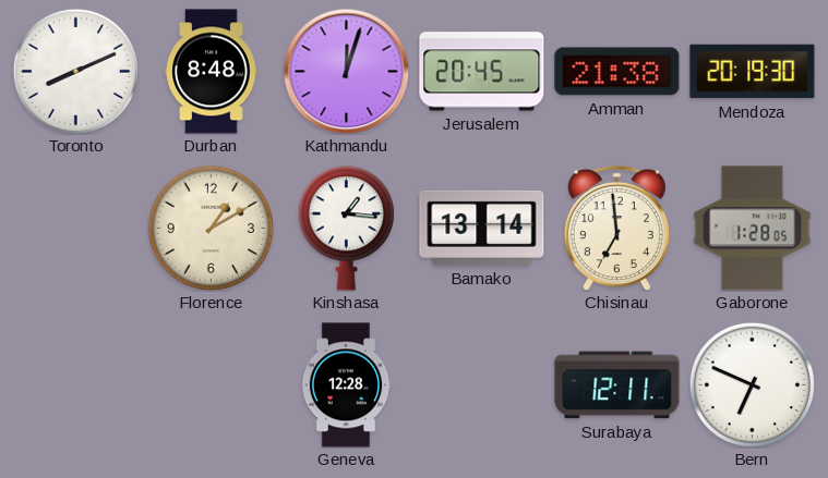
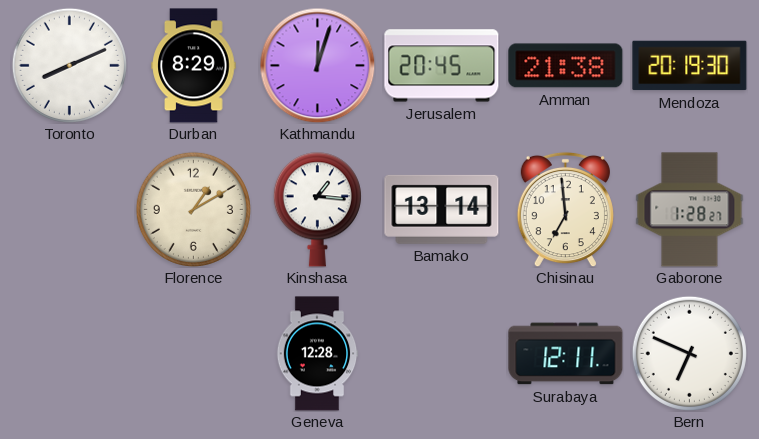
Durban: 8:48 -> 8:29 (194, 66)
Gaborone: 1:28:05 -> 1:28:27 (690, 210)
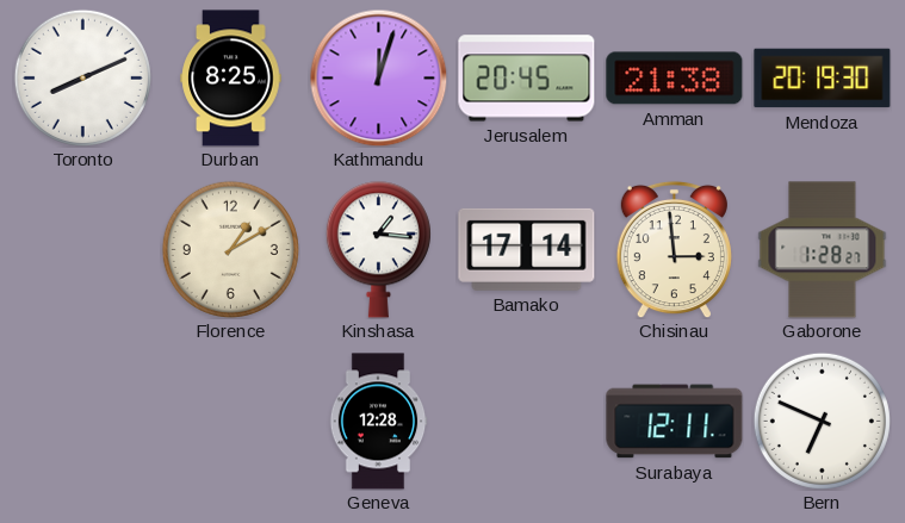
Durban: 8:29 -> 8:25 (231, 79)
Bamako: 13:14 -> 17:14 (527, 249)
Chisinau: 6:59 -> 2:59 (674, 249)
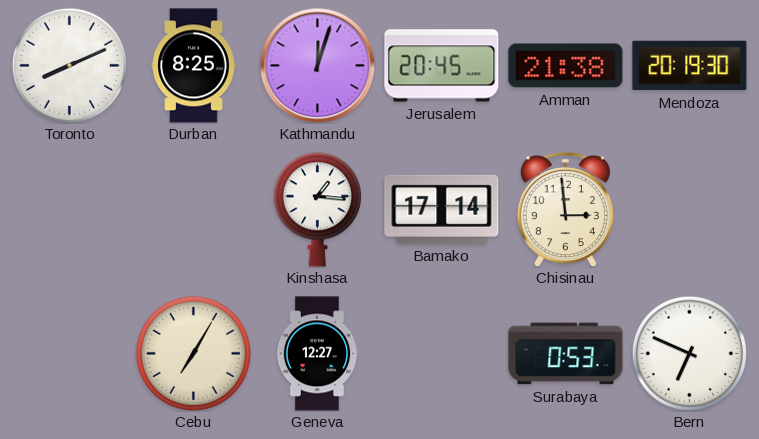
Florence: 1:10 -> none (230, 249)
Gaborone: 1:28 -> none (823, 250)
Cebu: none -> 7:05 (193, 353)
Geneva: 12:28 -> 12:27 (317, 354)
Surabaya: 12:11 -> 0:53 (566, 354)
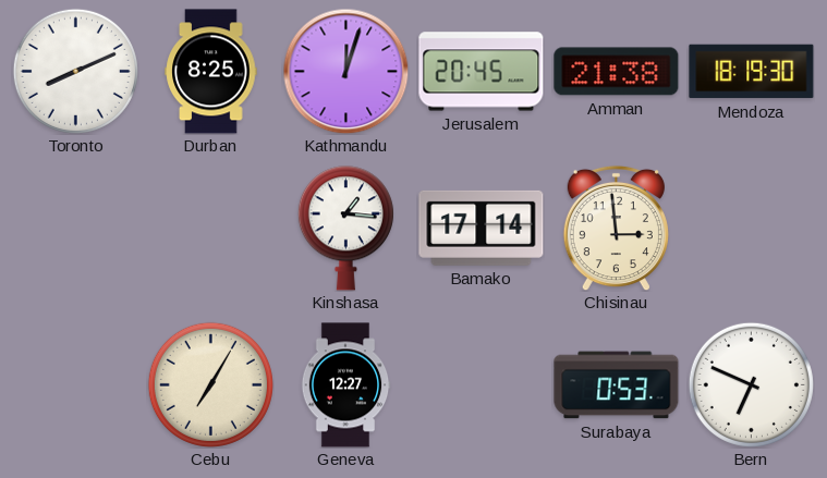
Mendoza: 20:19 -> 18:19 (752, 72)
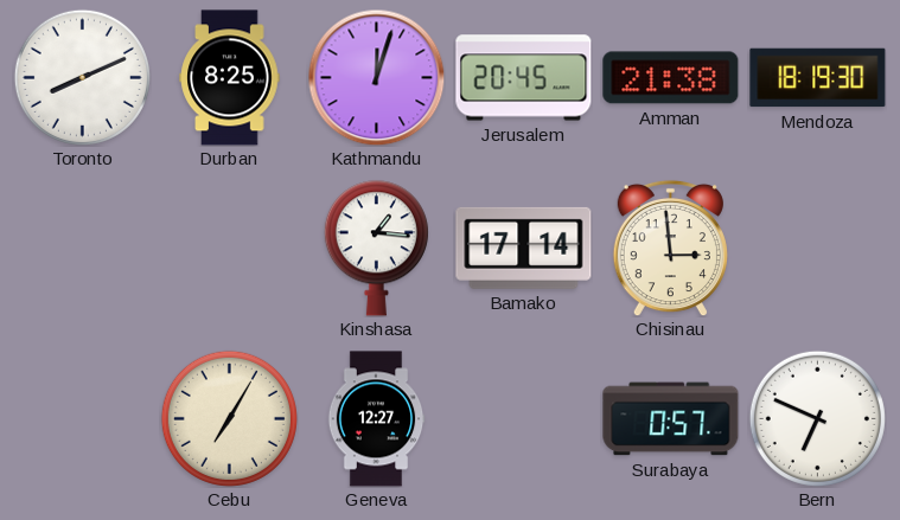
Surabaya: 0:53 -> 0:57 (671, 419)
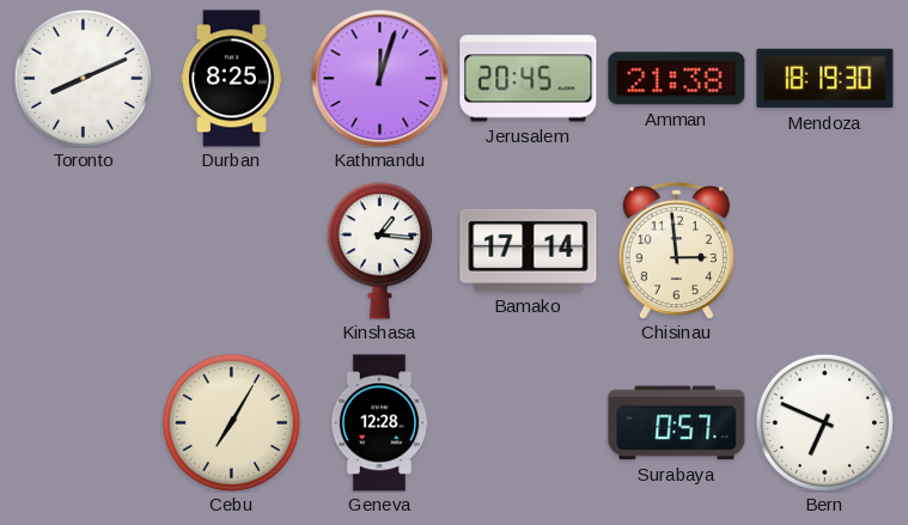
Geneva: 12:27 -> 12:28 (379, 423)
